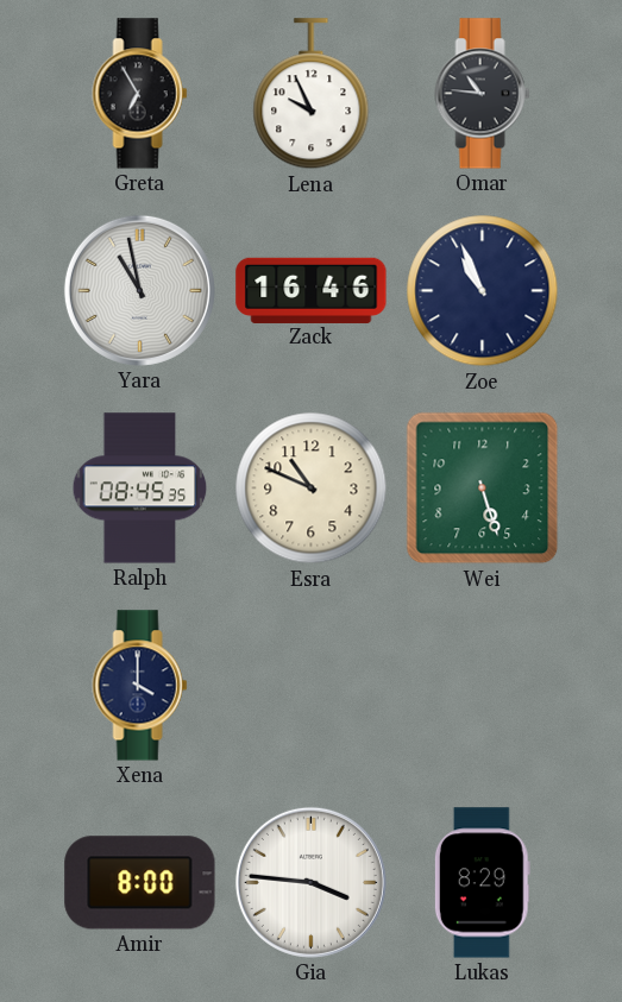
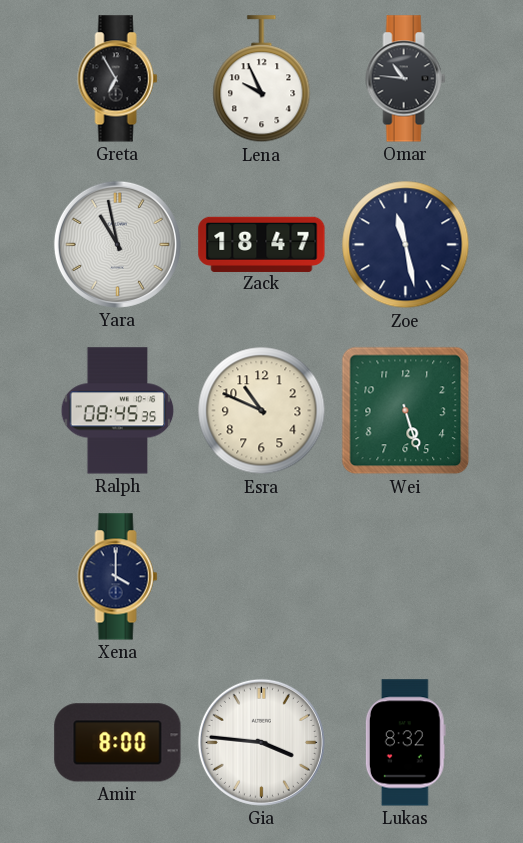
Zack: 16:46 -> 18:47 (262, 244)
Zoe: 10:56 -> 11:28 (406, 245)
Lukas: 8:29 -> 8:32 (405, 743)
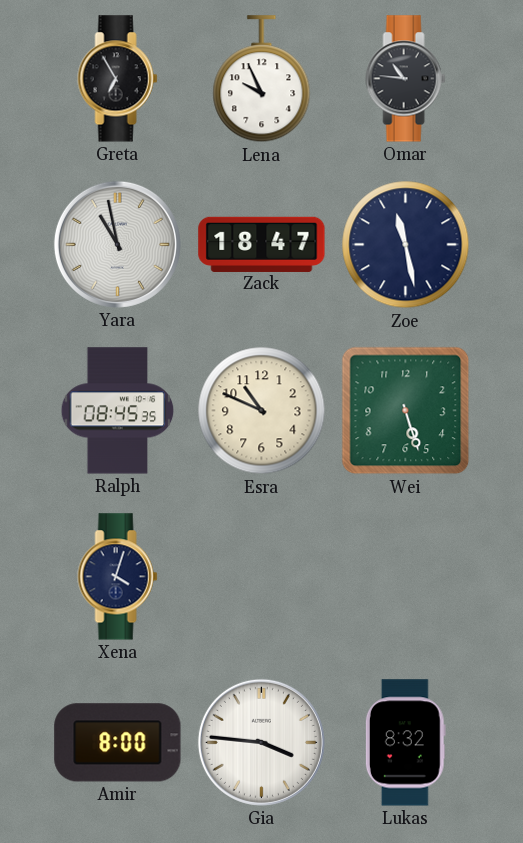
Xena: 4:00 -> 4:03 (118, 577)
